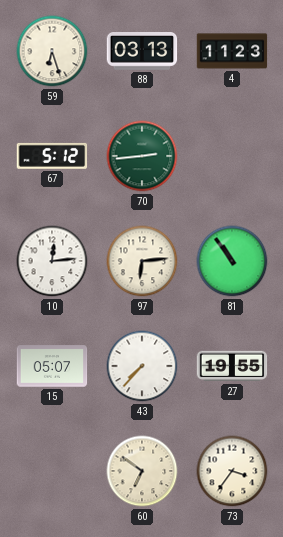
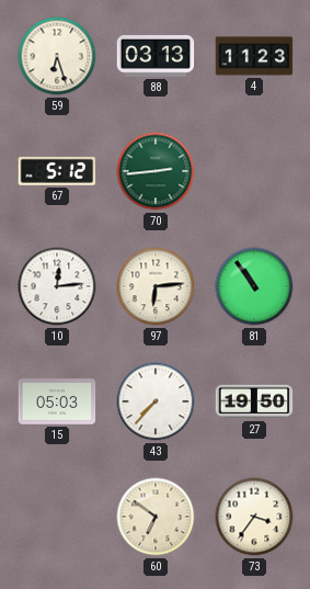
15: 05:07 -> 05:03 (57, 401)
27: 19:55 -> 19:50 (254, 401)
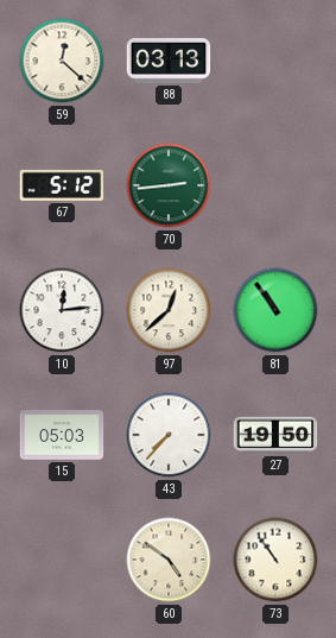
59: 6:27 -> 12:22 (62, 61)
4: 11:23 -> none (254, 56)
97: 6:14 -> 12:38 (169, 310)
60: 6:51 -> 4:51 (169, 560)
73: 3:36 -> 10:54 (275, 560)
